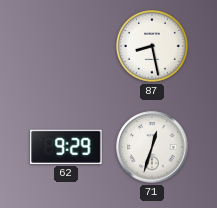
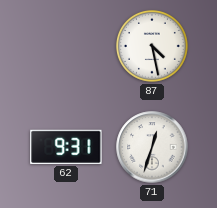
87: 8:28 -> 4:28 (152, 46)
62: 9:29 -> 9:31 (66, 147)
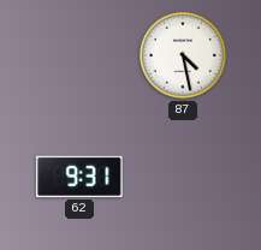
71: 12:33 -> none (152, 147)
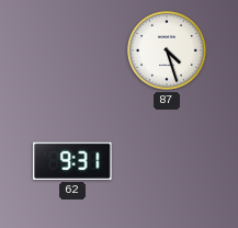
87: 4:28 -> 4:27 (167, 50)
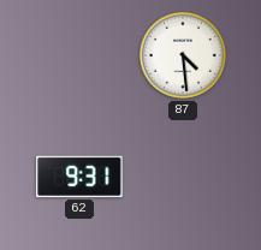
87: 4:27 -> 4:29 (183, 55)
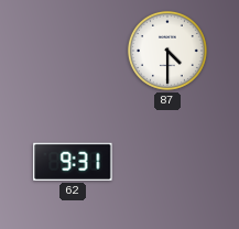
87: 4:29 -> 4:30 (167, 51)
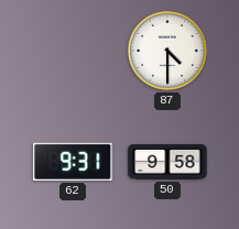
50: none -> 9:58 (167, 162)
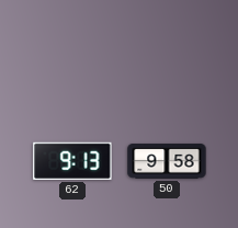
87: 4:30 -> none (167, 51)
62: 9:31 -> 9:13 (72, 161)
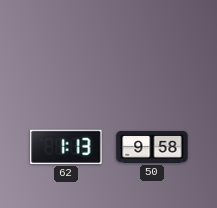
62: 9:13 -> 1:13 (66, 147)
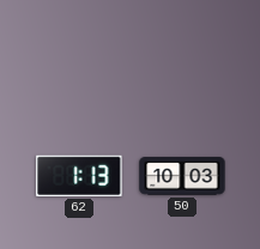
50: 9:58 -> 10:03 (182, 176)
